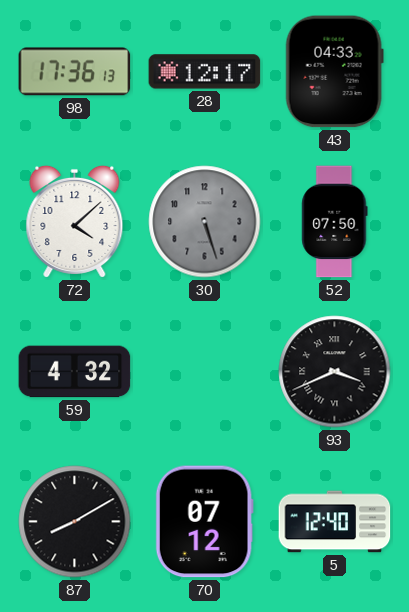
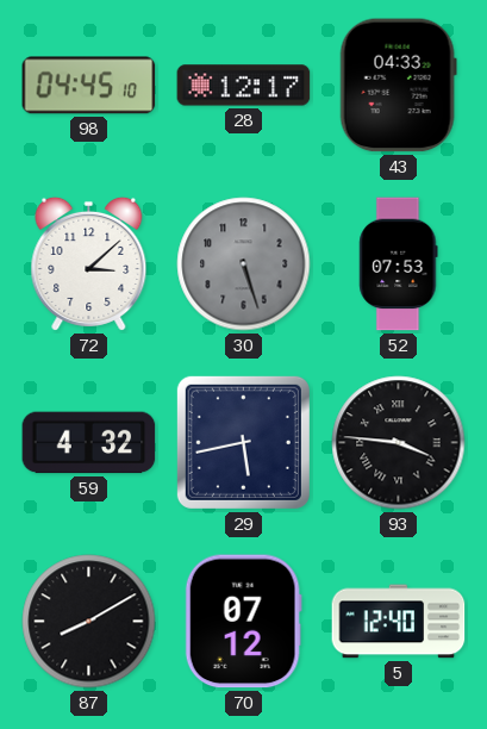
98: 17:36 -> 04:45 (89, 86)
72: 4:08 -> 3:08 (89, 263)
52: 07:50 -> 07:53 (399, 264)
29: none -> 5:43 (243, 442)
93: 3:41 -> 3:46 (399, 443)
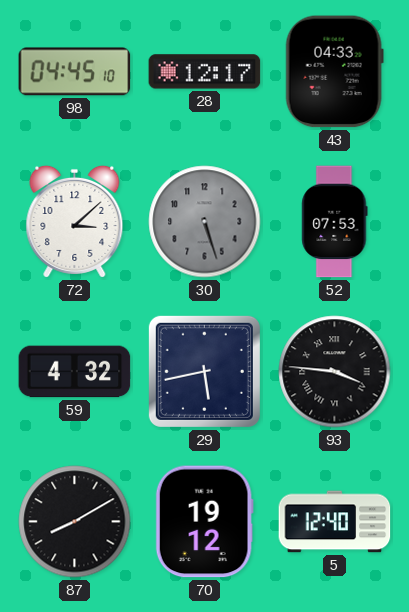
70: 07:12 -> 19:12 (204, 522)
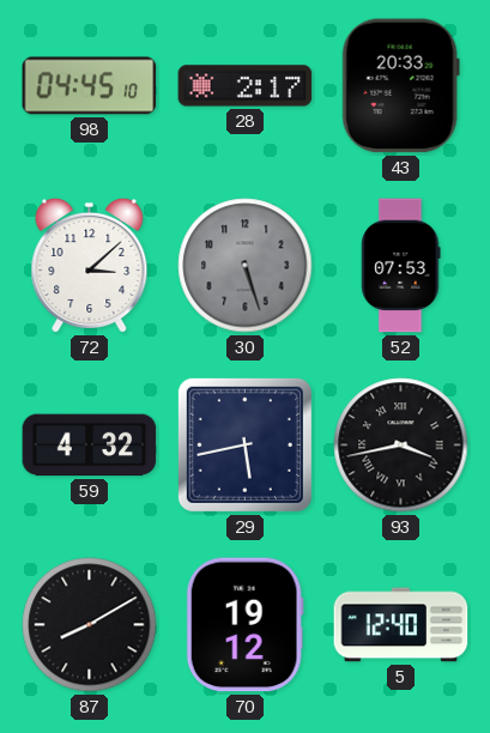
28: 12:17 -> 2:17 (246, 86)
43: 04:33 -> 20:33 (400, 86)
93: 3:46 -> 3:43 (401, 446)
